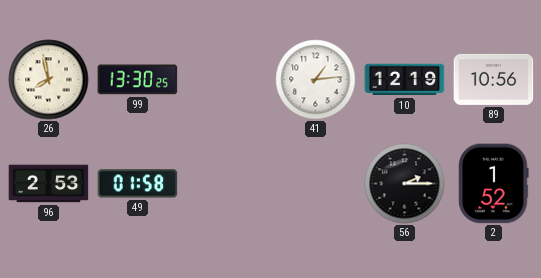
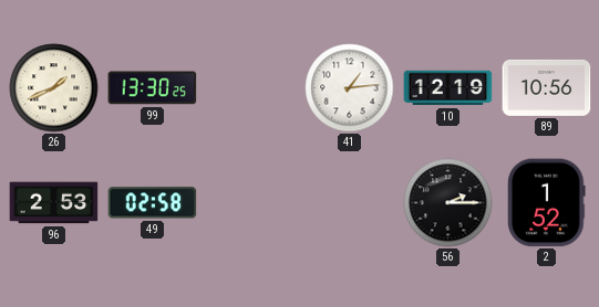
26: 7:58 -> 1:41 (54, 88)
49: 01:58 -> 02:58 (153, 203)
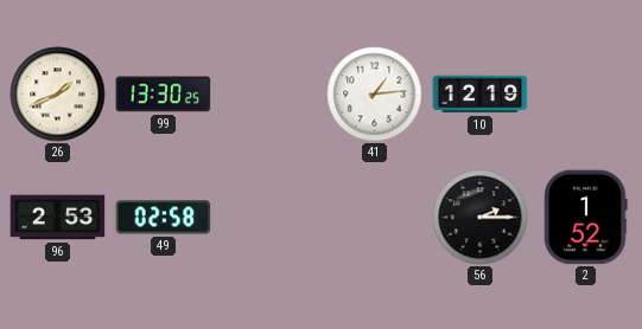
89: 10:56 -> none (547, 87)
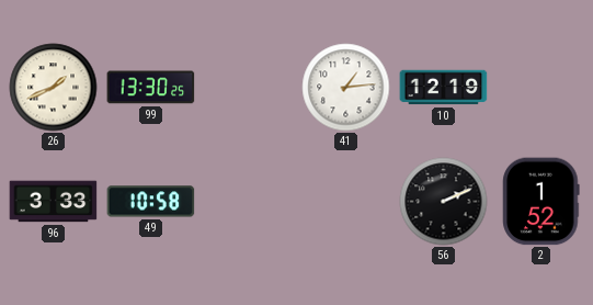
96: 2:53 -> 3:33 (54, 202)
49: 02:58 -> 10:58 (151, 202)
56: 2:15 -> 2:11 (444, 202)
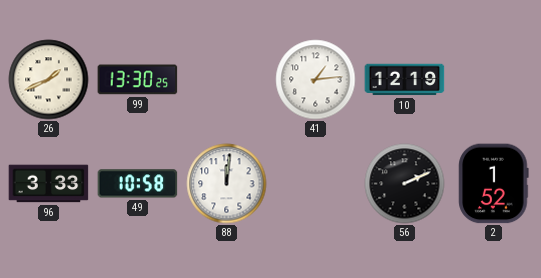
88: none -> 12:01 (227, 184)
